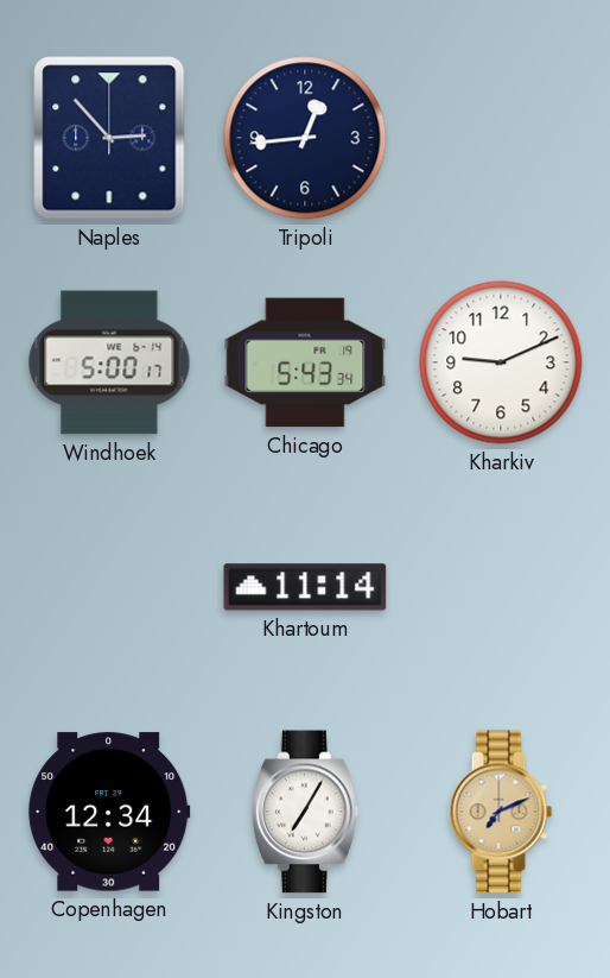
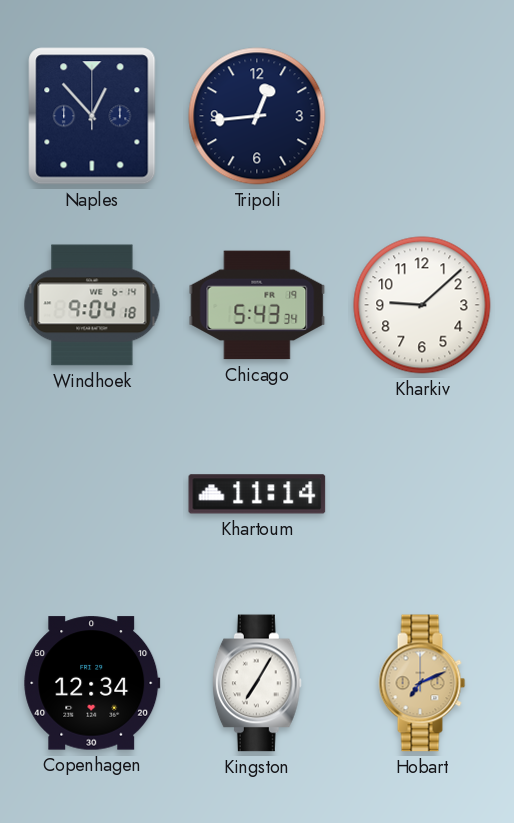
Naples: 2:53 -> 12:53 (92, 116)
Windhoek: 5:00 -> 9:04 (92, 305)
Kharkiv: 9:11 -> 9:08 (422, 305)
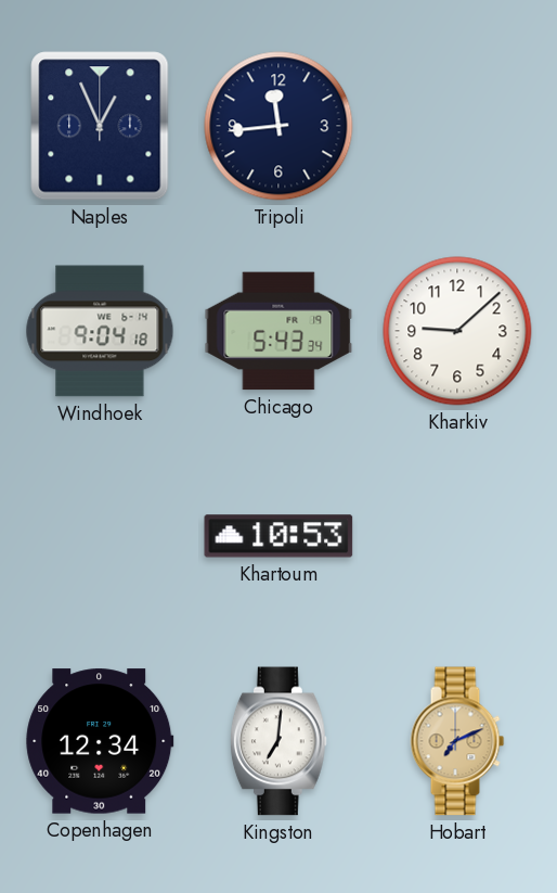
Naples: 12:53 -> 12:56 (100, 126)
Tripoli: 12:44 -> 11:44 (278, 126)
Khartoum: 11:14 -> 10:53 (278, 536)
Kingston: 7:05 -> 7:01 (278, 741)
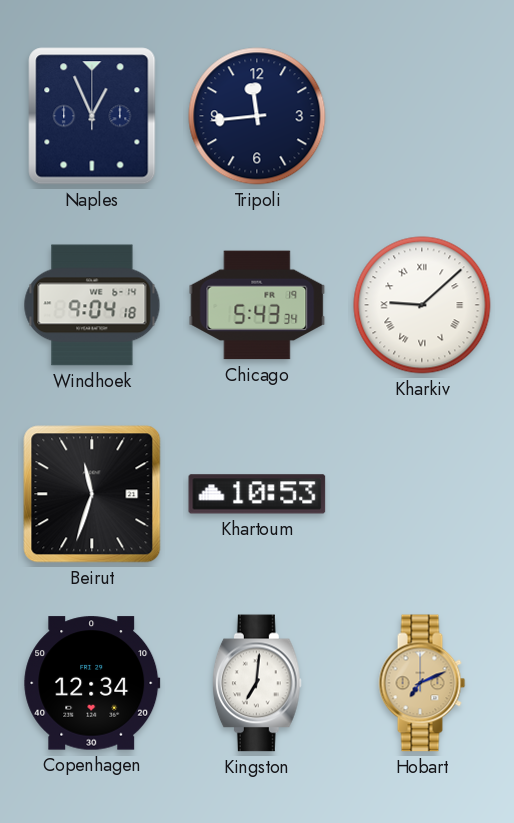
Kharkiv numerals: Arabic -> Roman (422, 305)
Beirut: none -> 11:33 (92, 494)
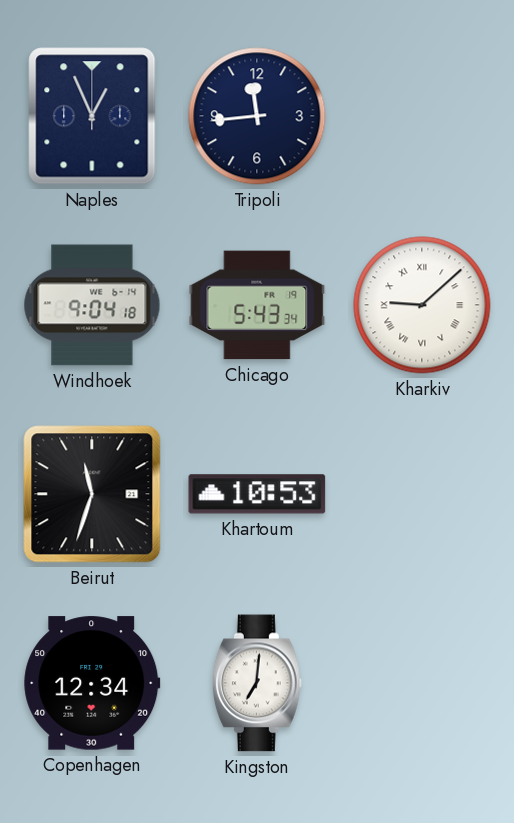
Hobart: 7:11 -> none (422, 683)
